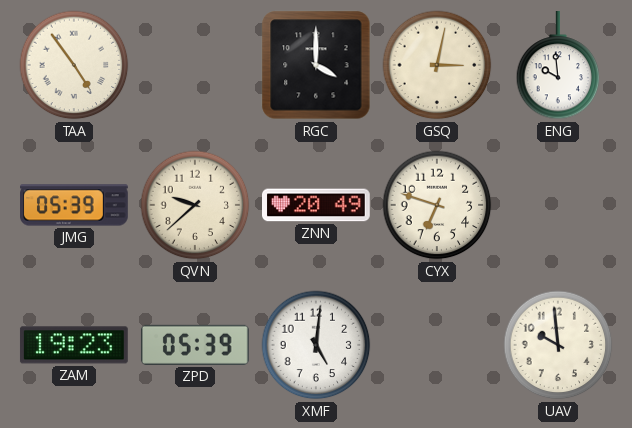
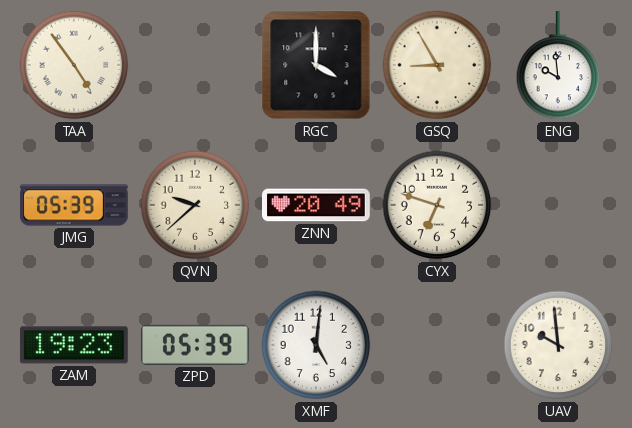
GSQ: 3:02 -> 8:55 (437, 65)
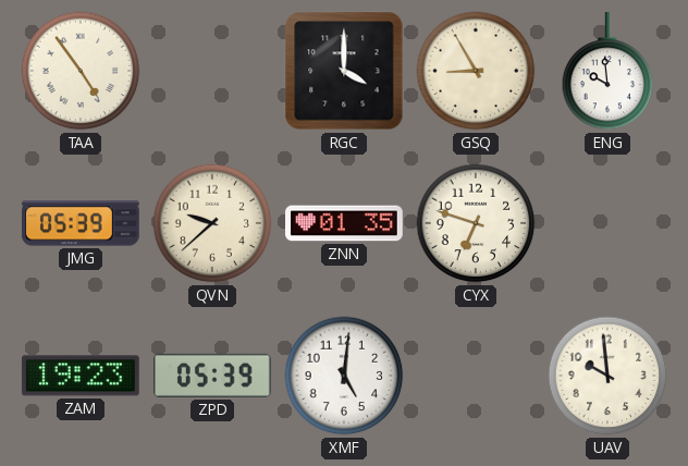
ZNN: 20:49 -> 01:35 (345, 223)
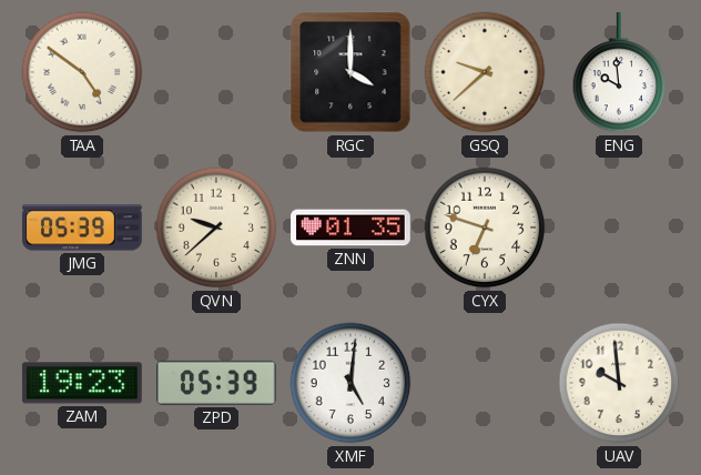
TAA: 4:54 -> 4:51 (82, 72)
GSQ: 8:55 -> 9:38 (485, 72)
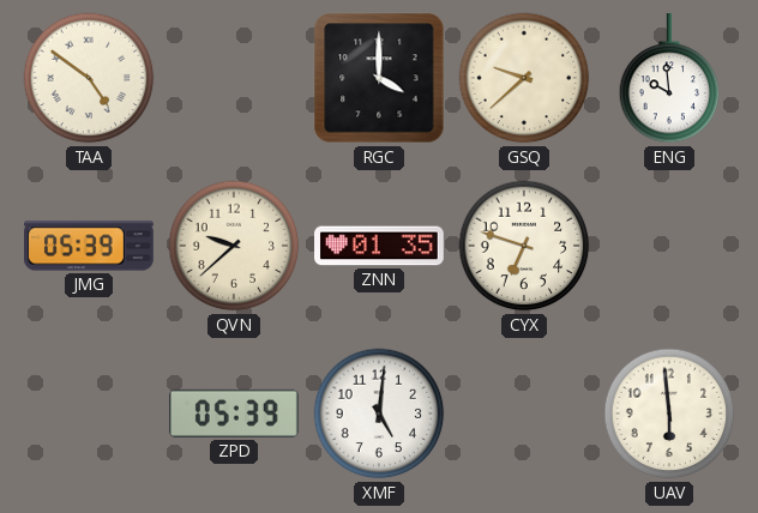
ZAM: 19:23 -> none (82, 383)
UAV: 9:59 -> 5:59 (669, 414)
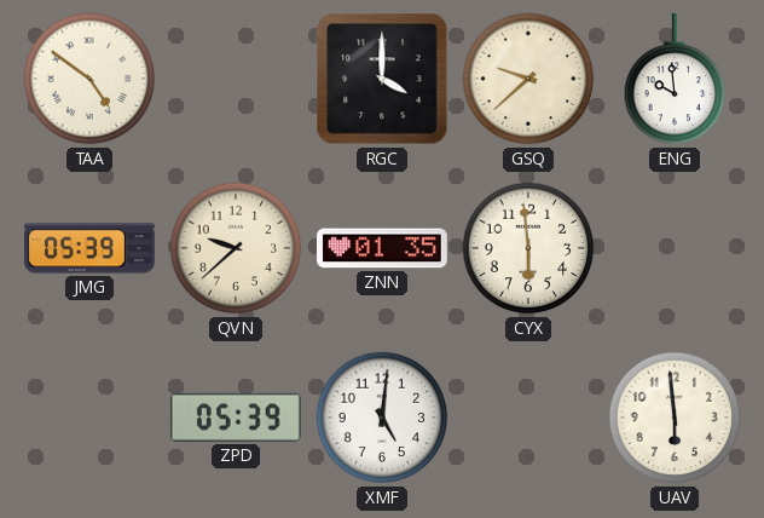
CYX: 6:48 -> 5:59 (528, 248)
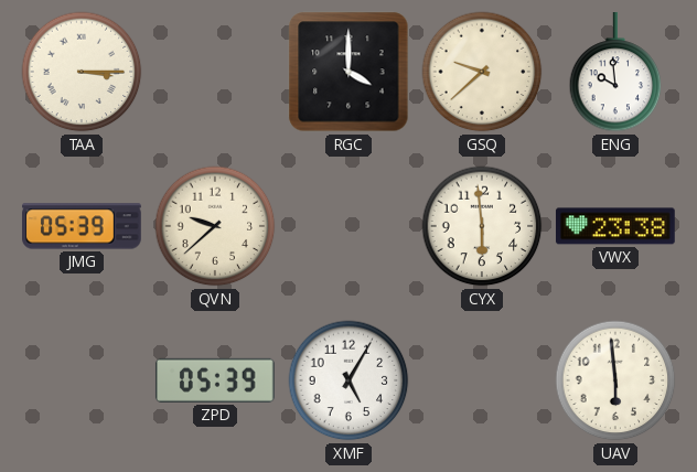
TAA: 4:51 -> 3:15 (82, 72)
ZNN: 01:35 -> none (383, 248)
VWX: none -> 23:38 (615, 226)
XMF: 5:01 -> 5:05 (349, 380)
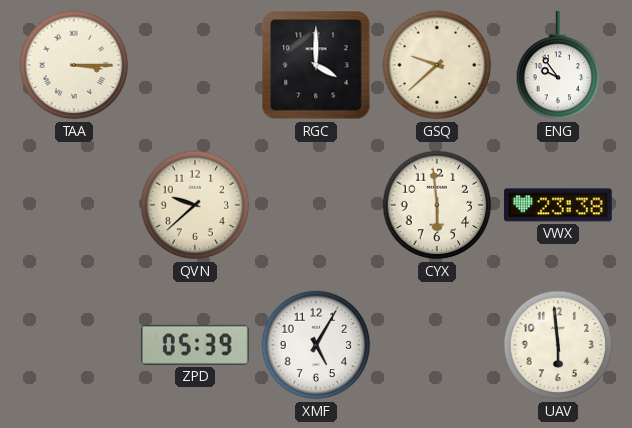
ENG: 9:59 -> 9:54 (558, 66)
JMG: 05:39 -> none (83, 226)
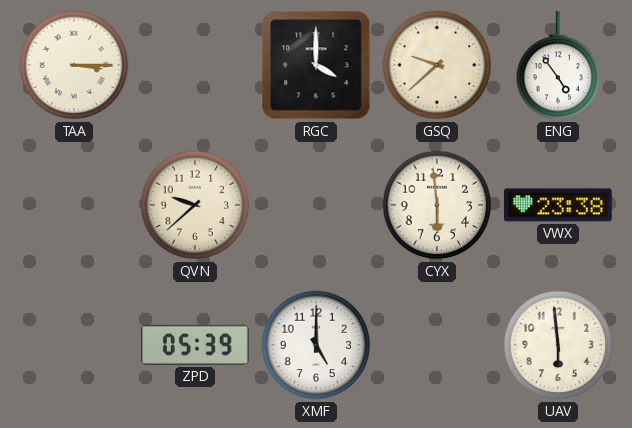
ENG: 9:54 -> 4:54 (558, 66)
XMF: 5:05 -> 5:00 (316, 345)
